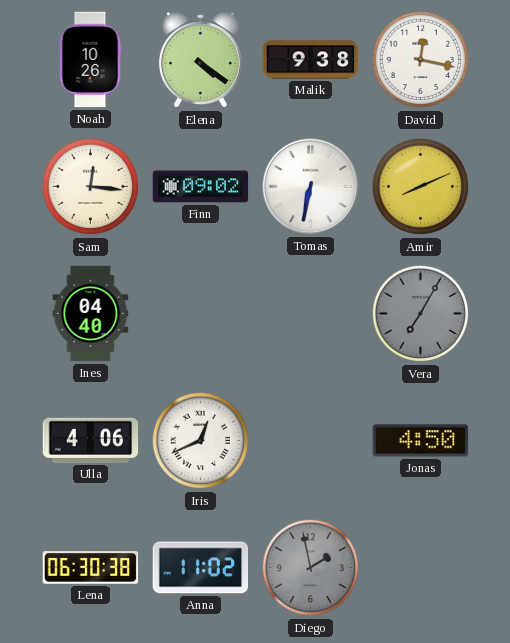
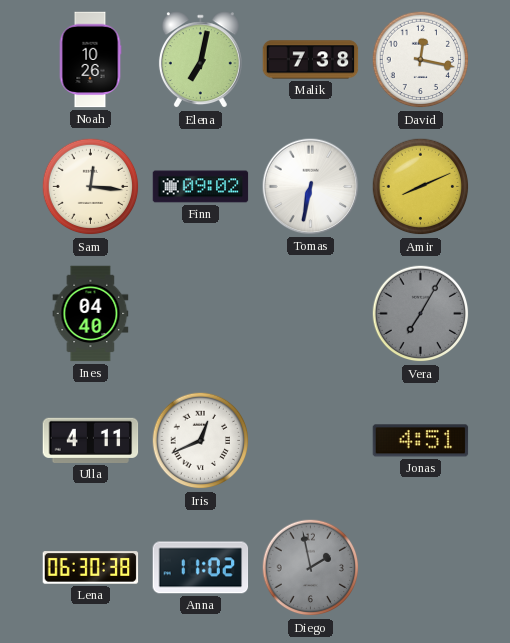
Elena: 4:21 -> 7:02 (200, 60)
Malik: 9:38 -> 7:38 (311, 60)
Ulla: 4:06 -> 4:11 (91, 440)
Jonas: 4:50 -> 4:51 (421, 441)
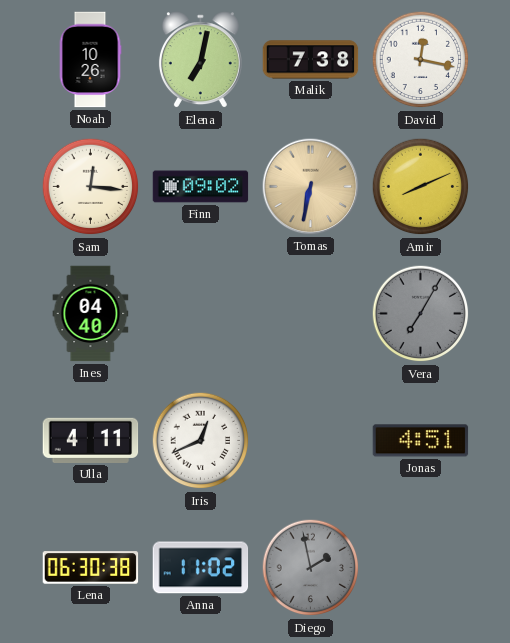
Tomas dial: white -> champagne (311, 187)
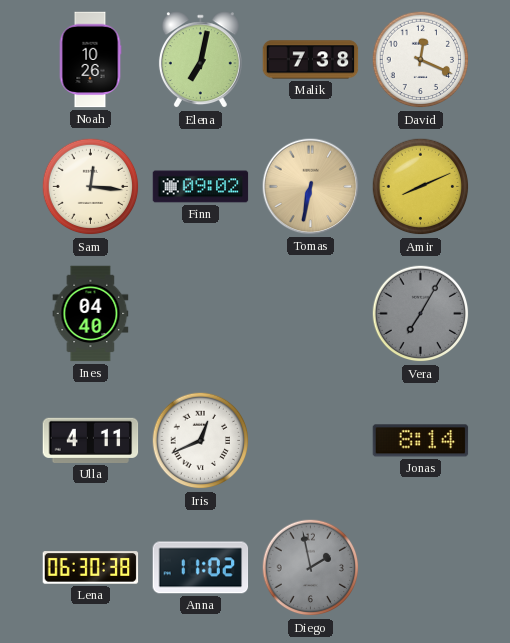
David: 12:17 -> 12:19 (421, 60)
Jonas: 4:51 -> 8:14 (421, 441)
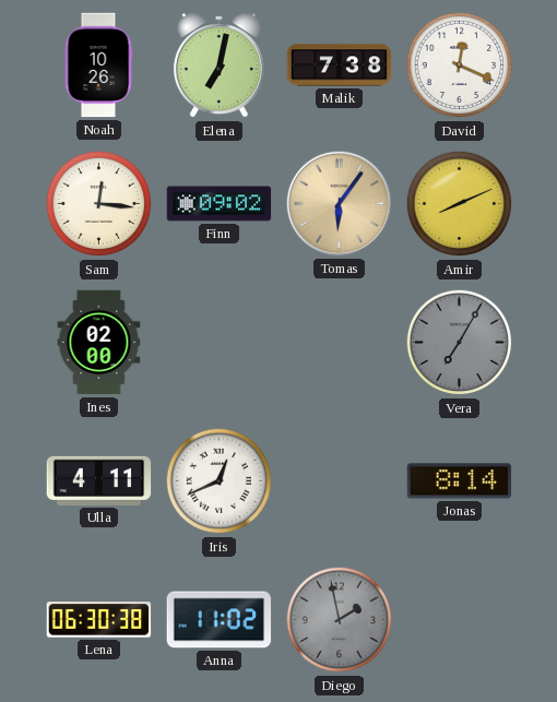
Tomas: 6:32 -> 6:06 (340, 204)
Ines: 04:40 -> 02:00 (99, 343)
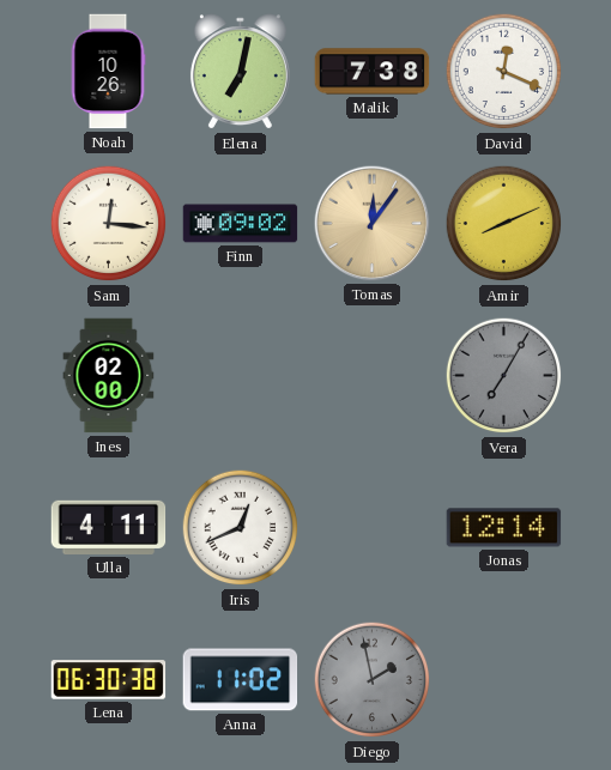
Tomas: 6:06 -> 12:06 (373, 224)
Jonas: 8:14 -> 12:14 (504, 528)
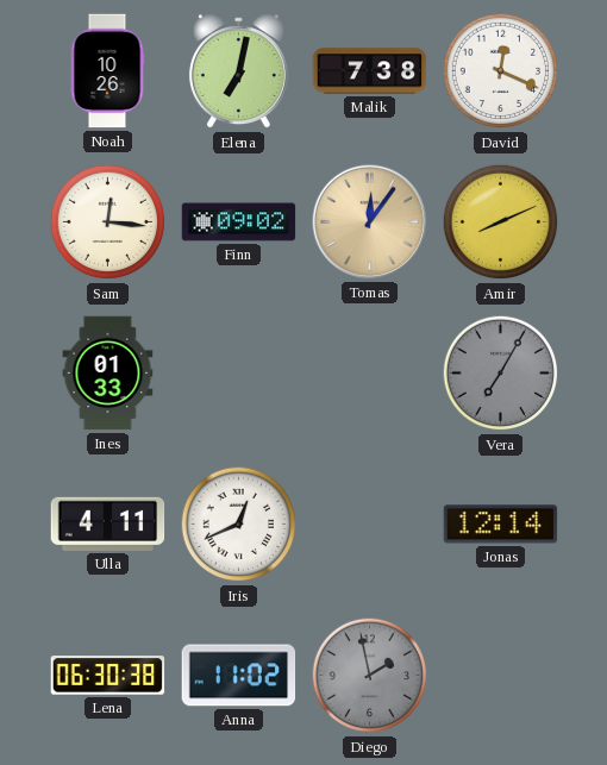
Ines: 02:00 -> 01:33 (108, 374)
